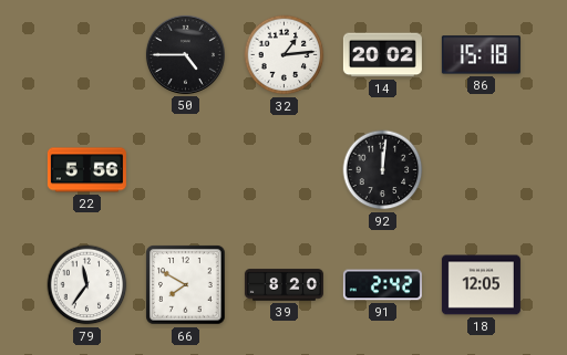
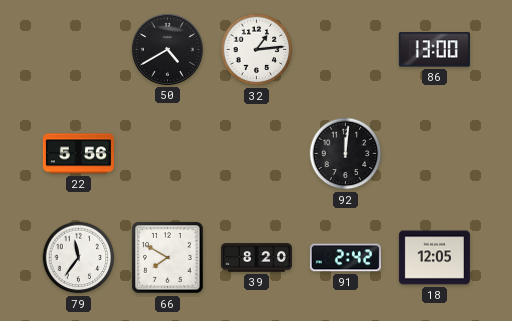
50: 4:45 -> 4:40 (167, 49)
14: 20:02 -> none (382, 55)
86: 15:18 -> 13:00 (434, 50)
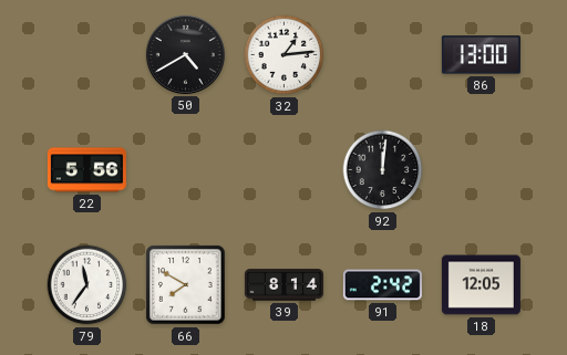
39: 8:20 -> 8:14 (283, 285)
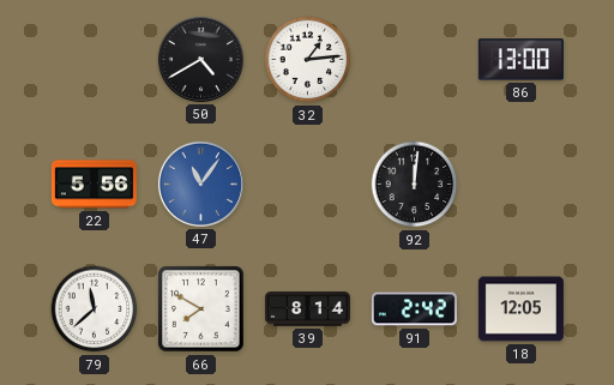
47: none -> 11:06 (200, 184)
79: 11:36 -> 11:38 (95, 309)
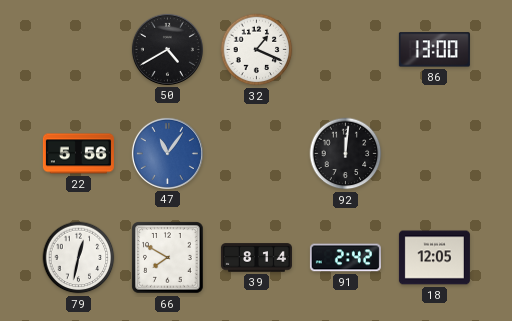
32: 1:14 -> 1:19 (257, 50)
79: 11:38 -> 12:32 (79, 258)
